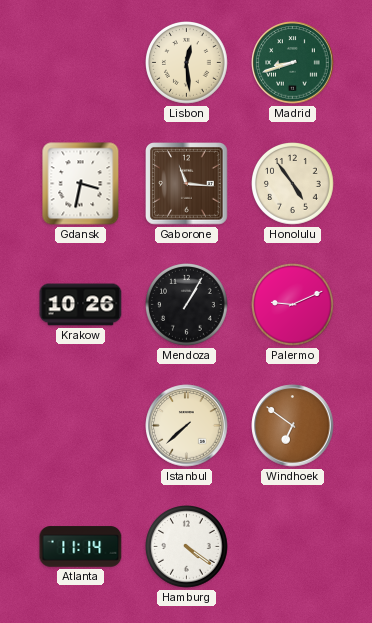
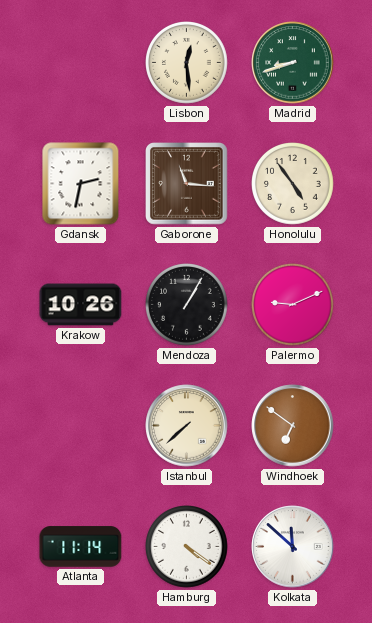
Gdansk: 3:32 -> 2:32 (81, 184)
Kolkata: none -> 11:52 (293, 547)
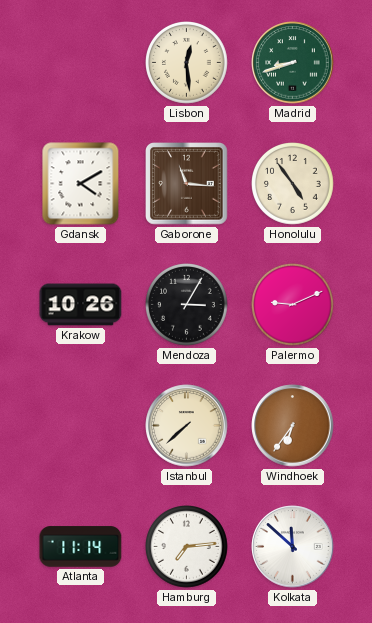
Gdansk: 2:32 -> 4:10 (81, 184)
Mendoza: 1:05 -> 3:05 (187, 305)
Windhoek: 6:51 -> 6:36 (293, 426)
Hamburg: 4:21 -> 7:14 (187, 547)
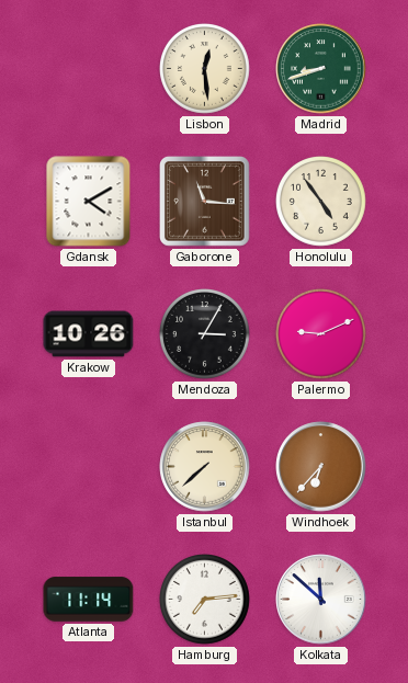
Windhoek: 6:36 -> 6:37 (321, 467)
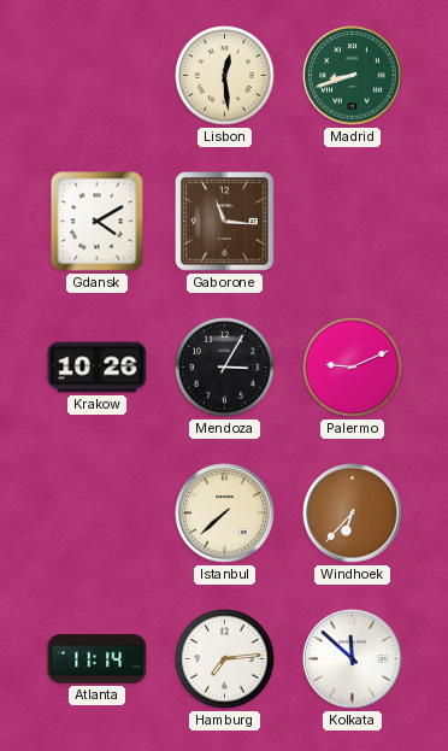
Honolulu: 4:54 -> none (321, 202)
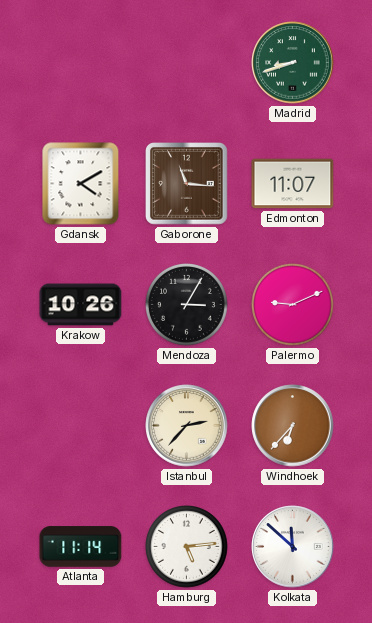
Lisbon: 12:29 -> none (225, 76)
Edmonton: none -> 11:07 (293, 184)
Istanbul: 7:38 -> 2:37 (187, 426)
Hamburg: 7:14 -> 5:14 (187, 547)
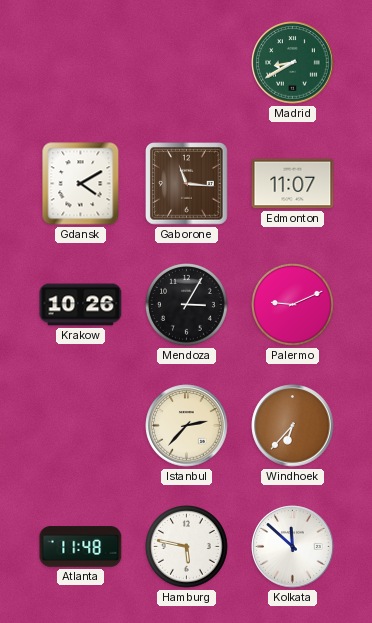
Madrid: 8:42 -> 8:40 (293, 63)
Atlanta: 11:14 -> 11:48 (81, 547)
Hamburg: 5:14 -> 5:47 (187, 547)
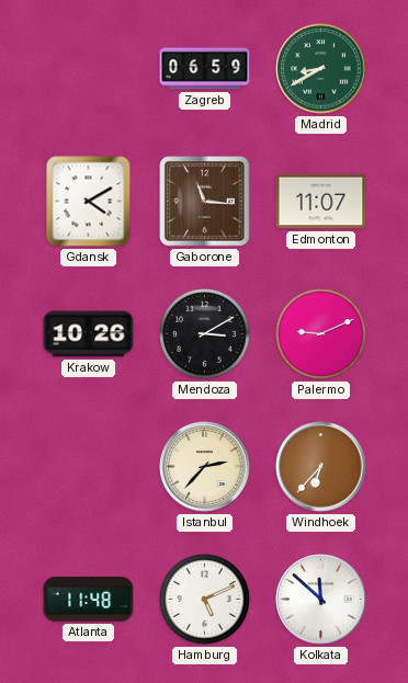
Zagreb: none -> 06:59 (205, 69)
Mendoza: 3:05 -> 3:10 (205, 334)
Hamburg: 5:47 -> 5:11 (205, 600)
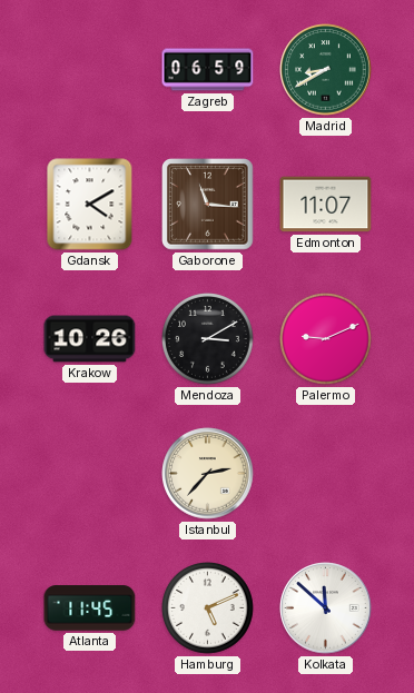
Windhoek: 6:37 -> none (321, 467)
Atlanta: 11:48 -> 11:45 (90, 608)
